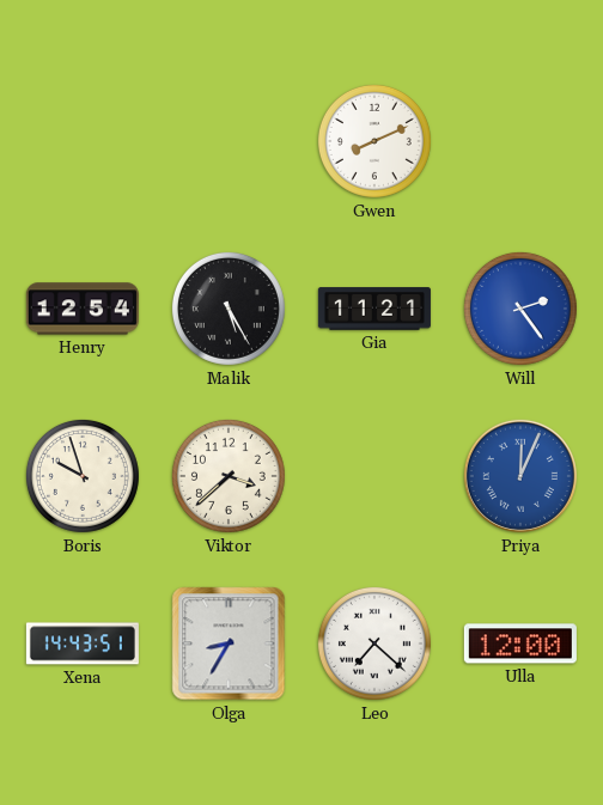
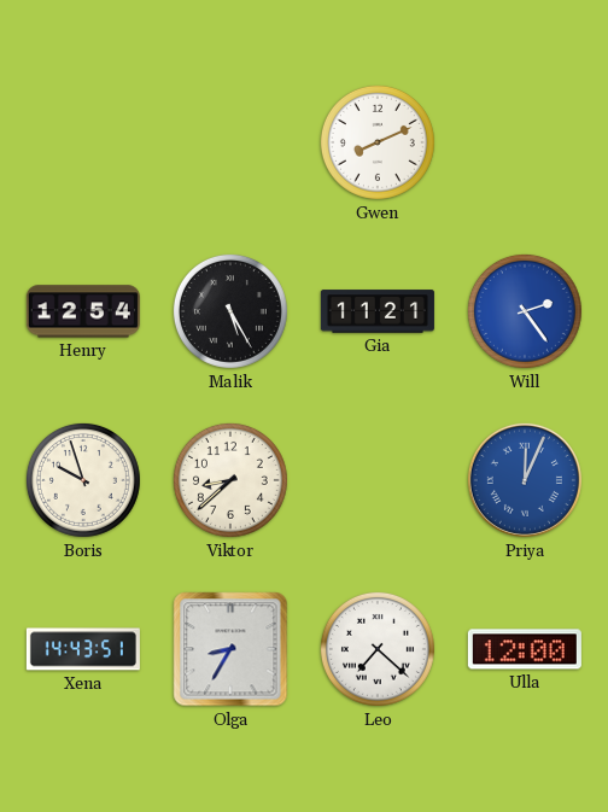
Viktor: 3:38 -> 8:38 (230, 480)
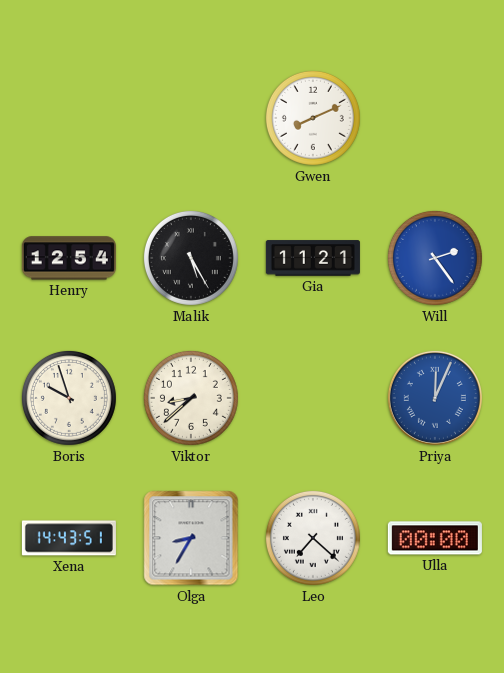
Ulla: 12:00 -> 00:00 (435, 538)
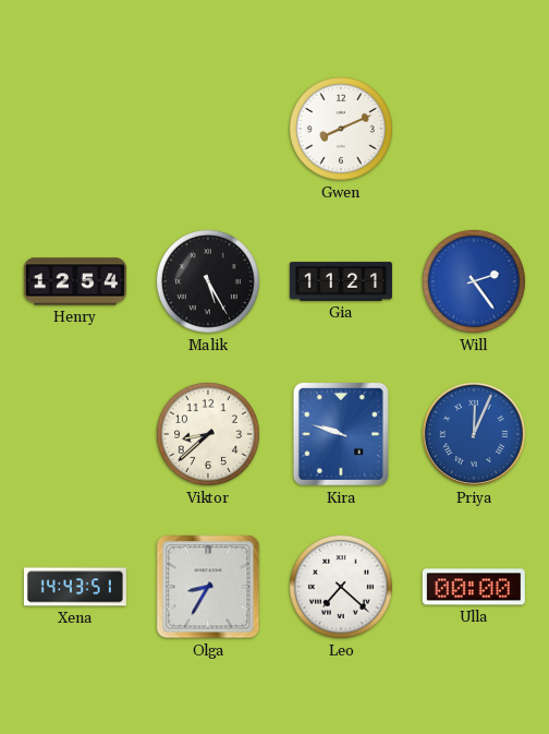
Boris: 9:57 -> none (69, 398)
Kira: none -> 9:48 (341, 434)
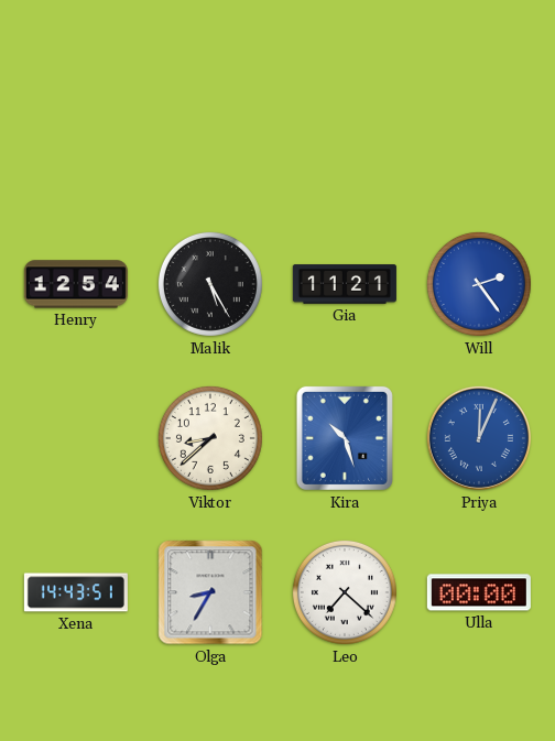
Gwen: 8:11 -> none (341, 129)
Kira: 9:48 -> 10:27 (345, 438)
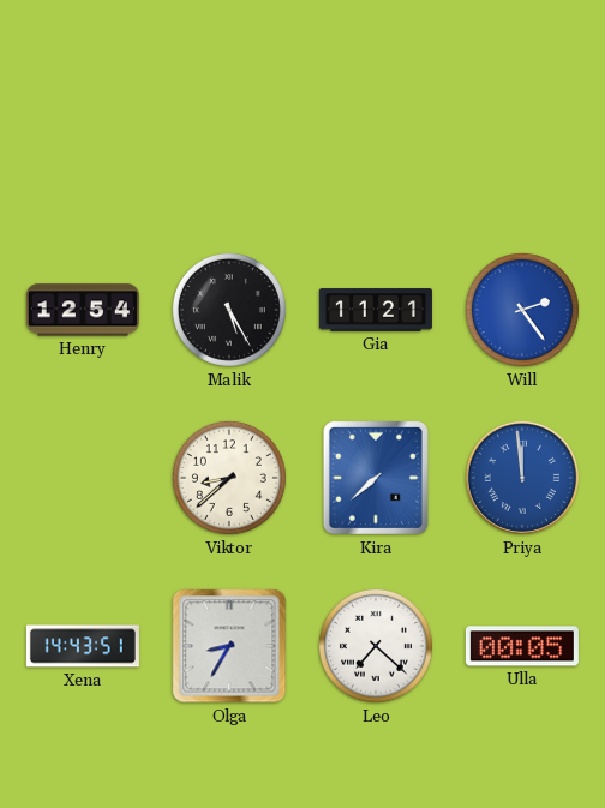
Kira: 10:27 -> 7:38 (376, 478)
Priya: 12:04 -> 11:59 (522, 478)
Ulla: 00:00 -> 00:05 (522, 646)
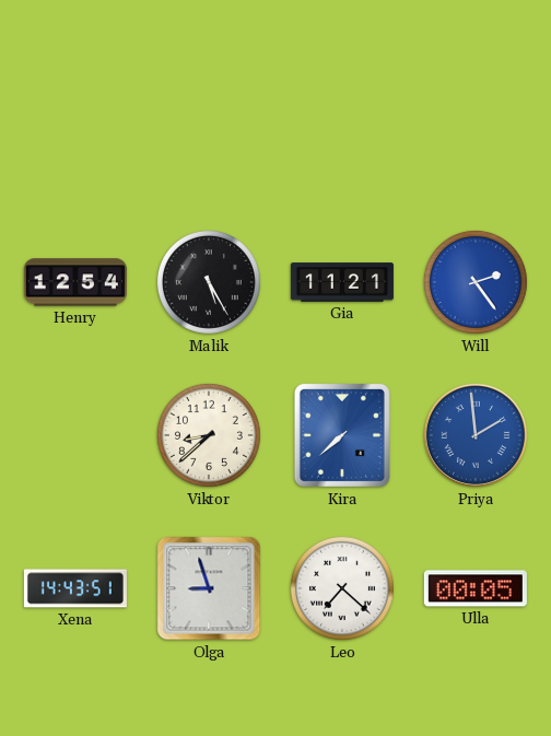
Priya: 11:59 -> 1:59 (476, 435)
Olga: 8:35 -> 8:57 (209, 588)
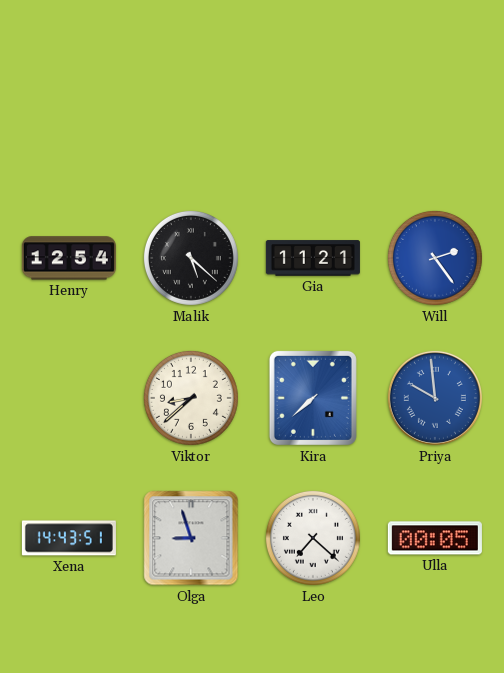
Malik: 5:25 -> 5:22 (191, 258)
Priya: 1:59 -> 9:59 (435, 398)
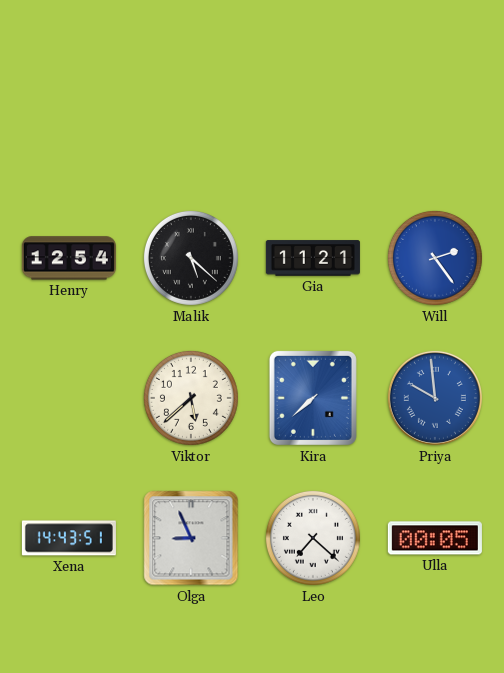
Viktor: 8:38 -> 5:38 (191, 398)
Olga: 8:57 -> 8:56 (191, 538)
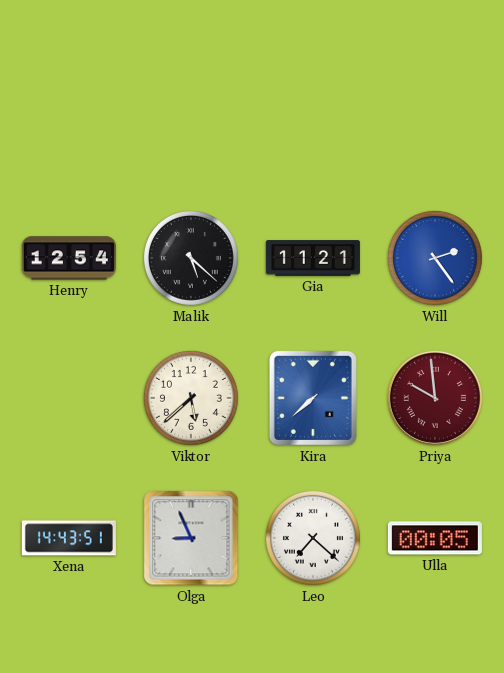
Priya dial: blue -> burgundy (435, 398)
